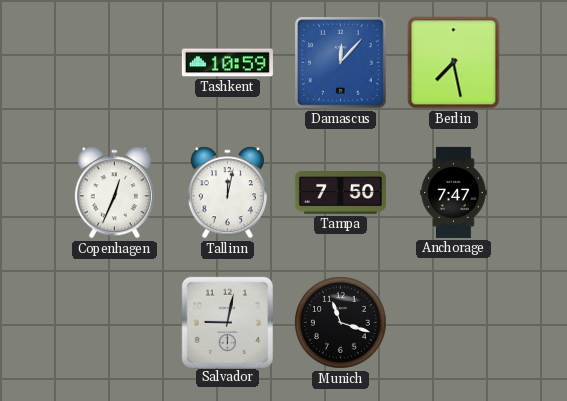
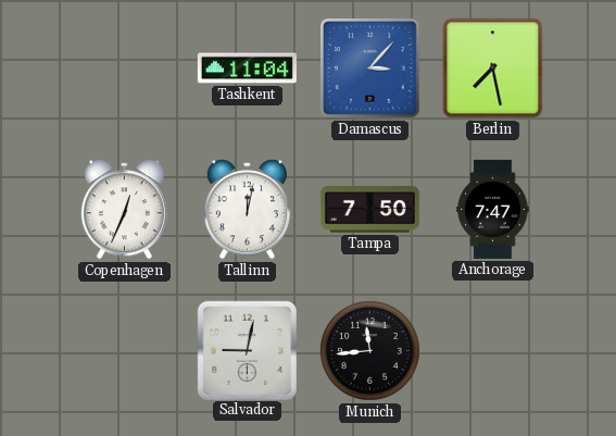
Tashkent: 10:59 -> 11:04 (247, 68)
Damascus: 12:07 -> 3:07 (370, 68)
Munich: 11:18 -> 11:44 (370, 351)
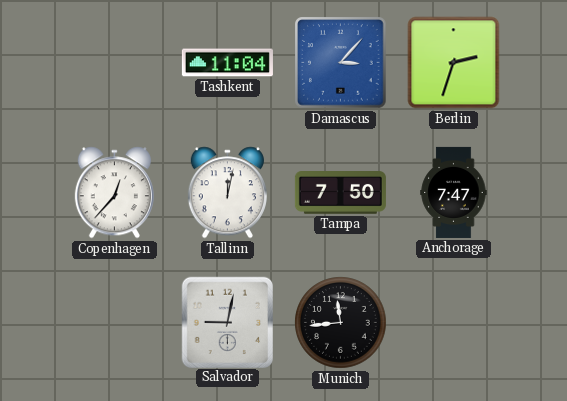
Berlin: 7:28 -> 2:33 (454, 63)
Copenhagen: 12:34 -> 12:37 (114, 193)
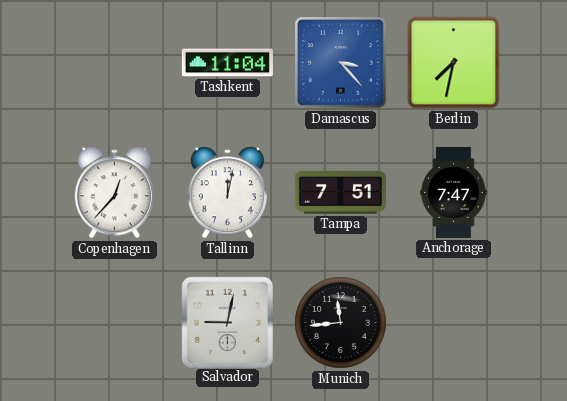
Damascus: 3:07 -> 3:23 (341, 63)
Berlin: 2:33 -> 7:32 (454, 63)
Tampa: 7:50 -> 7:51 (340, 193)
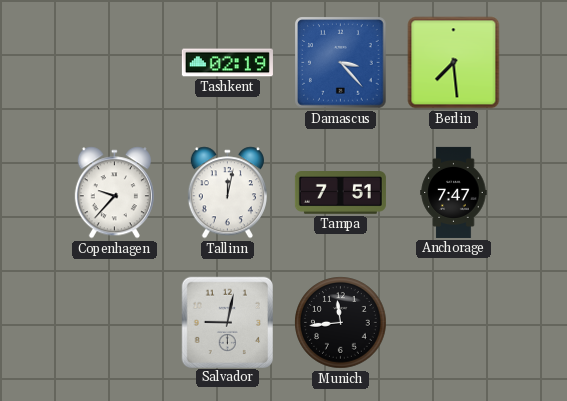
Tashkent: 11:04 -> 02:19 (227, 63)
Berlin: 7:32 -> 7:29 (454, 63)
Copenhagen: 12:37 -> 9:37 (114, 193)
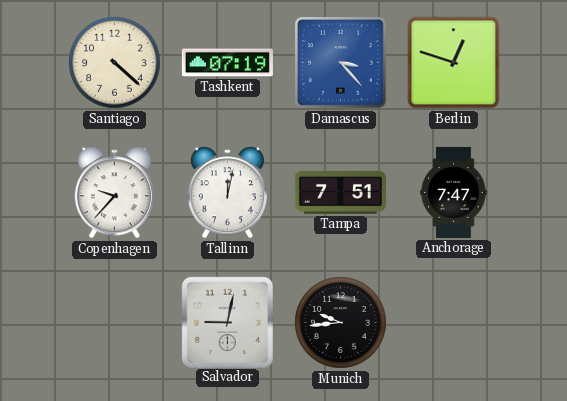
Santiago: none -> 4:22 (115, 63)
Tashkent: 02:19 -> 07:19 (227, 63)
Berlin: 7:29 -> 12:48 (454, 63)
Munich: 11:44 -> 9:44 (341, 323)
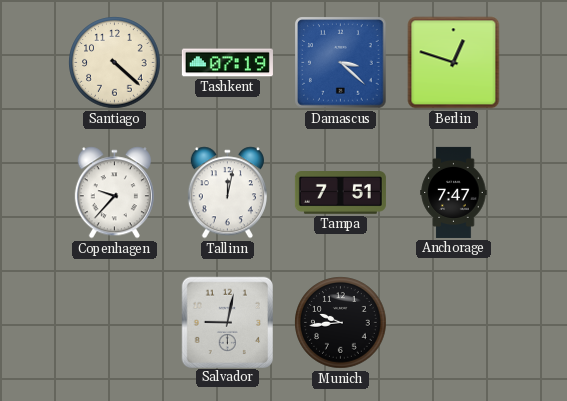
Damascus: 3:23 -> 3:22 (341, 63)
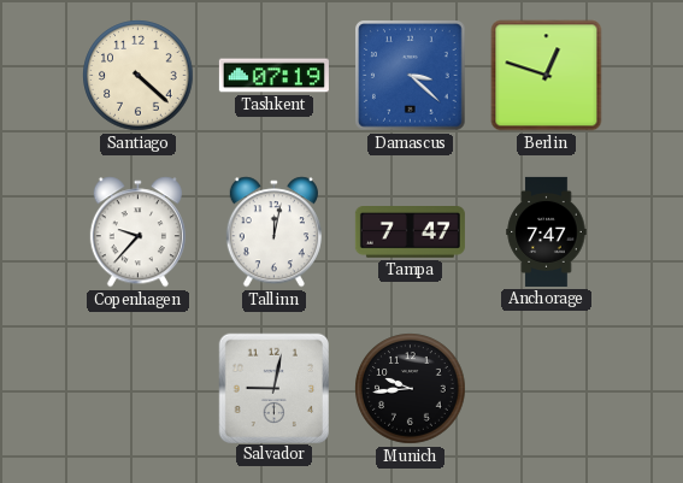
Tampa: 7:51 -> 7:47 (410, 232)
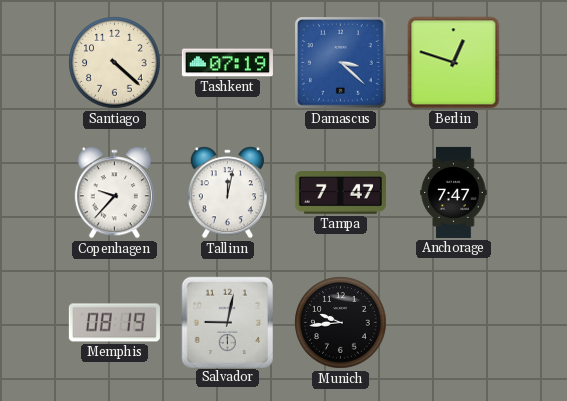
Memphis: none -> 08:19 (114, 323)
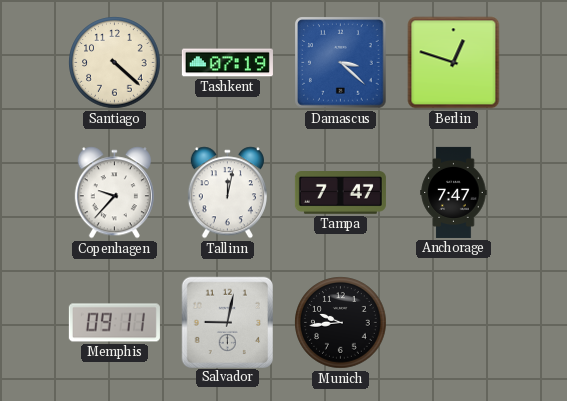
Memphis: 08:19 -> 09:11 (114, 323)
